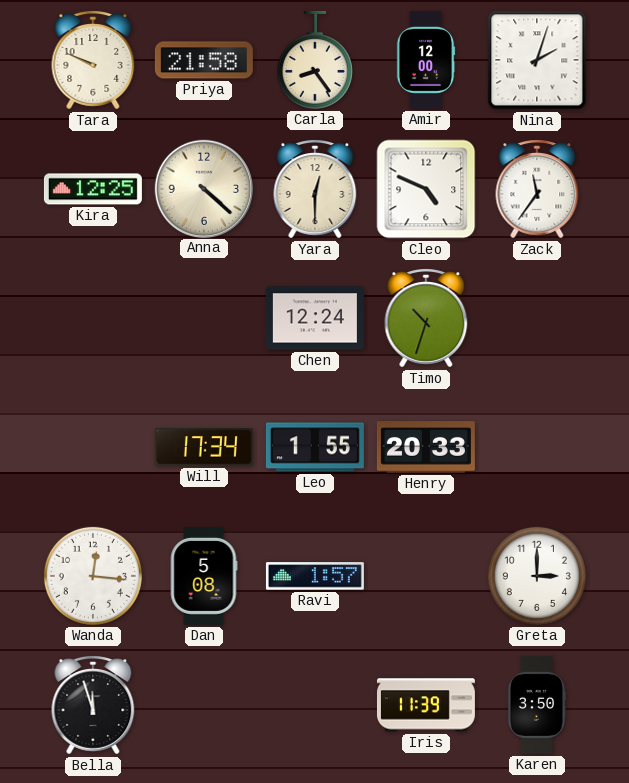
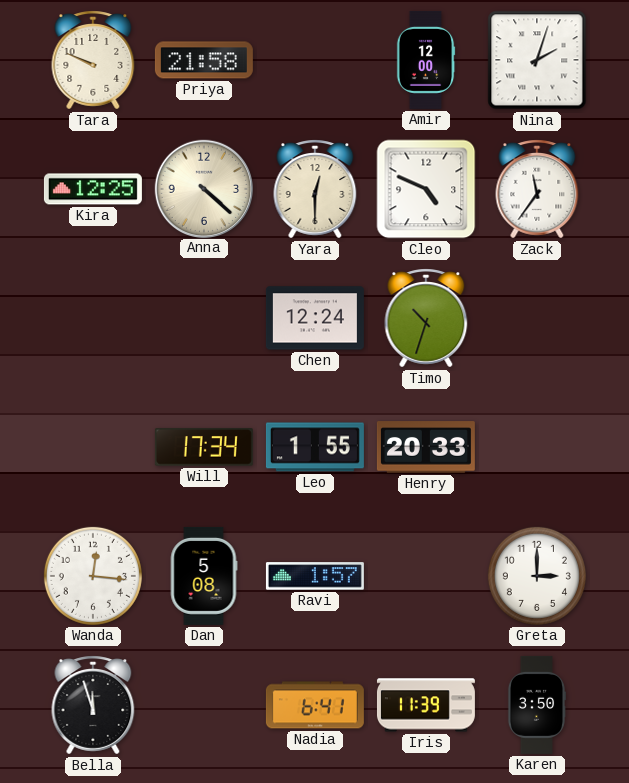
Carla: 8:24 -> none (315, 60)
Nadia: none -> 6:41 (315, 705)
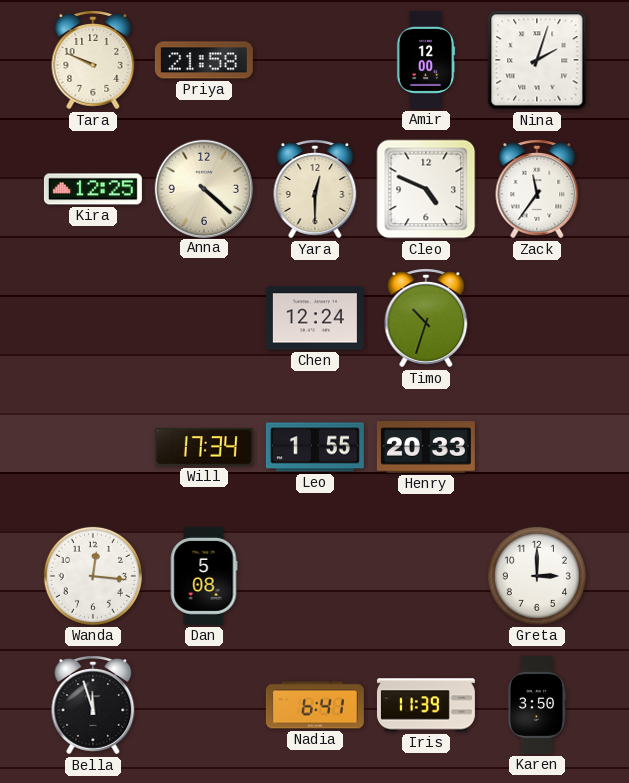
Ravi: 1:57 -> none (315, 576)
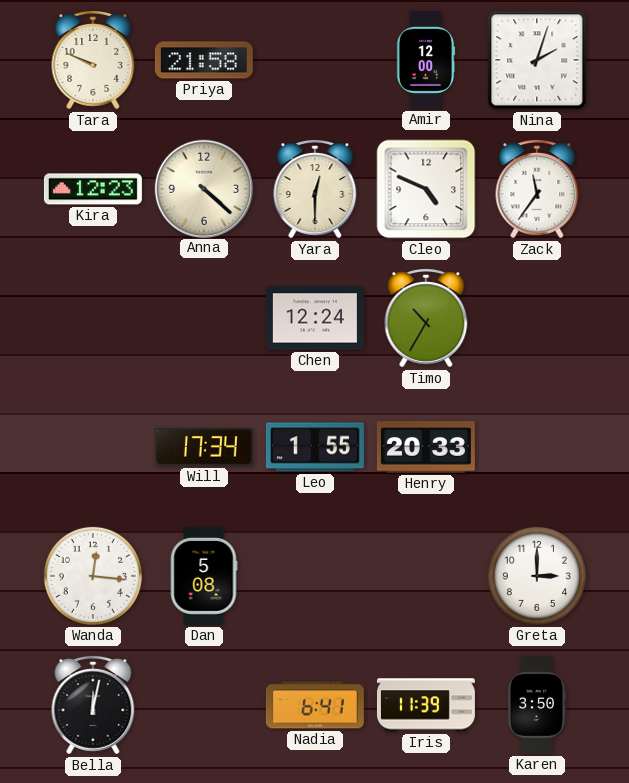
Kira: 12:25 -> 12:23 (93, 189)
Timo: 10:33 -> 10:35 (426, 318)
Bella: 11:57 -> 12:02 (93, 705)
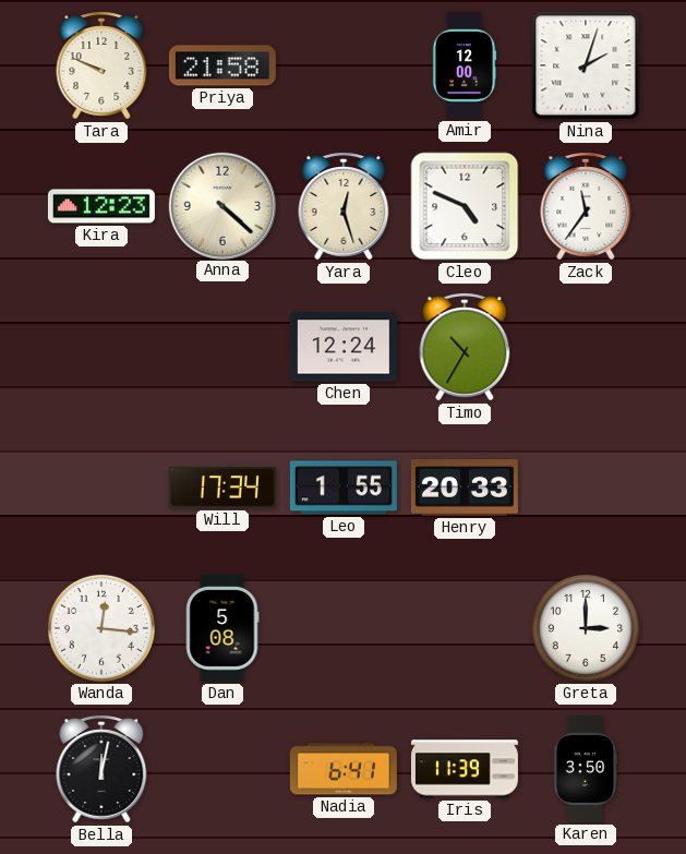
Yara: 12:30 -> 12:27 (344, 206)
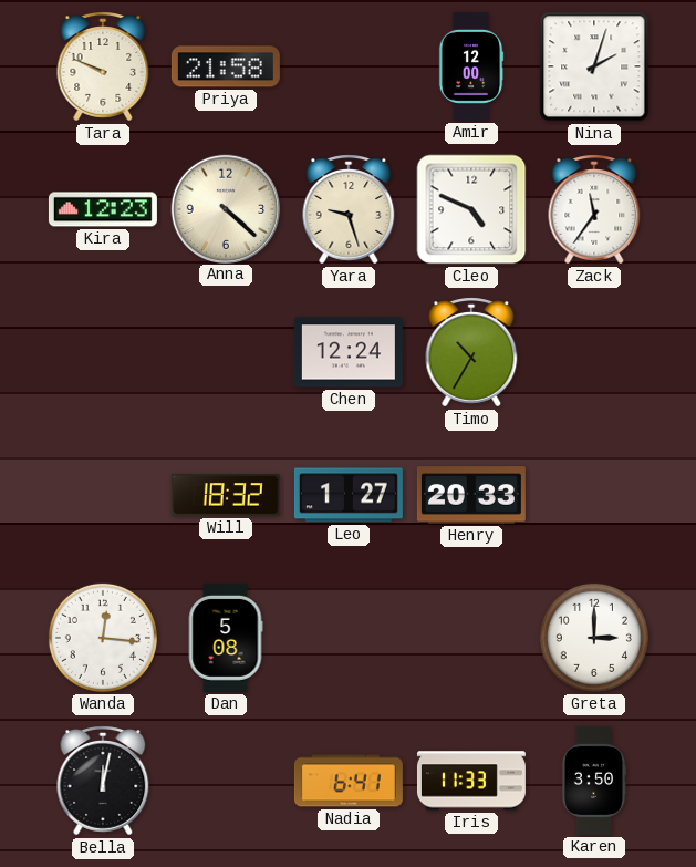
Yara: 12:27 -> 9:27 (349, 209)
Will: 17:34 -> 18:32 (226, 495)
Leo: 1:55 -> 1:27 (349, 495)
Iris: 11:39 -> 11:33 (471, 781)
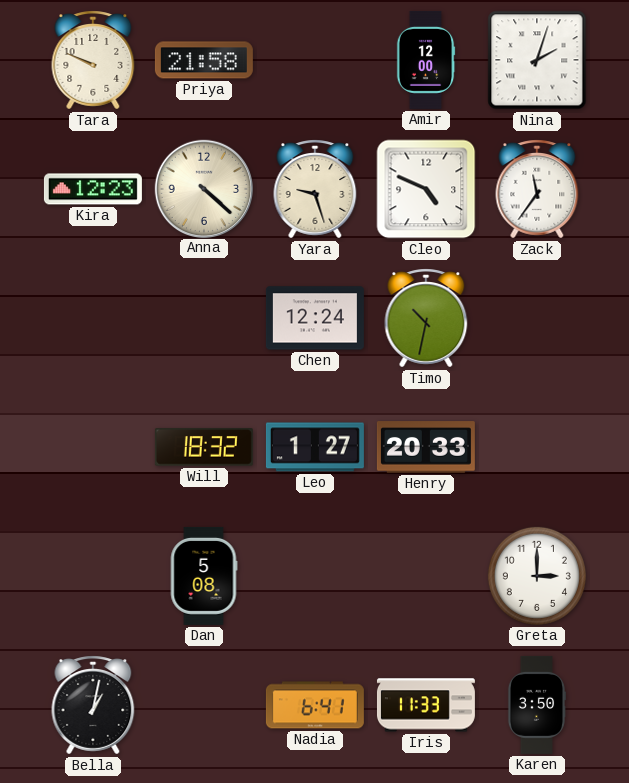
Timo: 10:35 -> 10:32 (426, 318)
Wanda: 12:16 -> none (103, 638)
Bella: 12:02 -> 1:02 (93, 705)
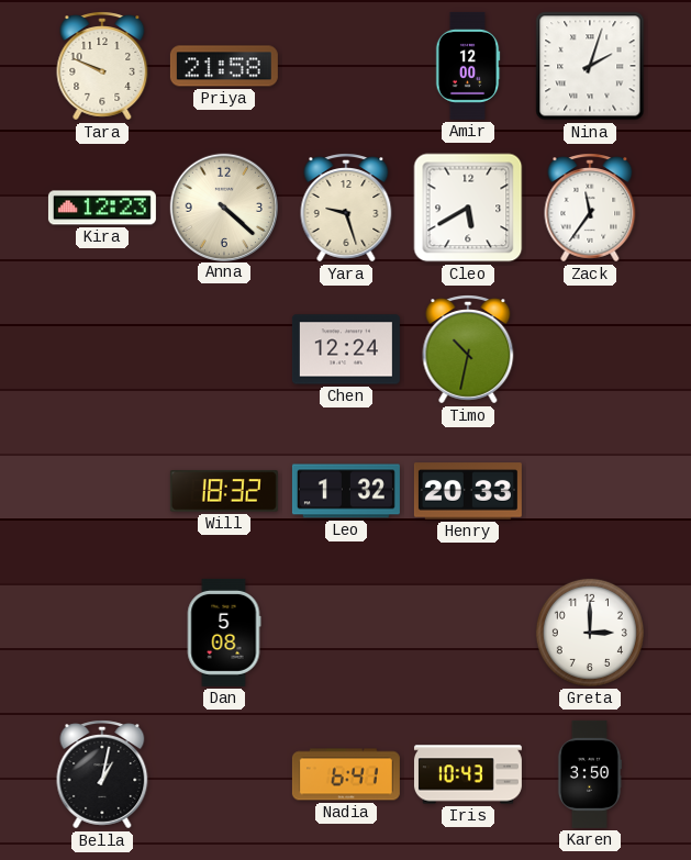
Cleo: 4:49 -> 5:40 (468, 208)
Leo: 1:27 -> 1:32 (346, 491)
Iris: 11:33 -> 10:43 (468, 774)
